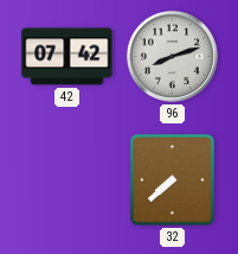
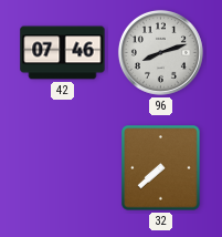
42: 07:42 -> 07:46 (63, 53)
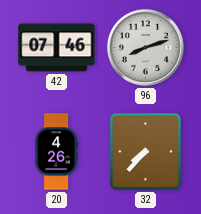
20: none -> 4:26 (56, 152)
32: 7:38 -> 7:37 (146, 152)
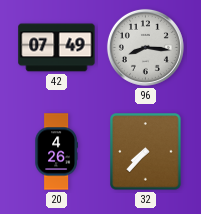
42: 07:46 -> 07:49 (57, 48)
96: 8:12 -> 8:16 (145, 47)
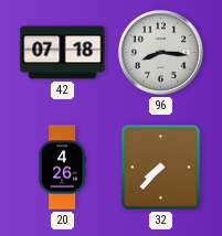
42: 07:49 -> 07:18 (63, 53)
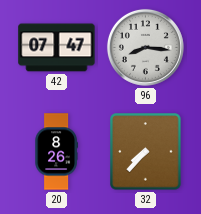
42: 07:18 -> 07:47 (57, 48)
20: 4:26 -> 8:26 (56, 152)
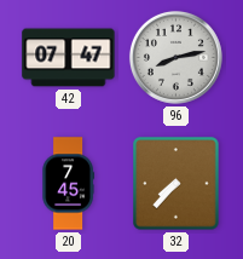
96: 8:16 -> 8:13 (175, 57)
20: 8:26 -> 7:45 (68, 184)
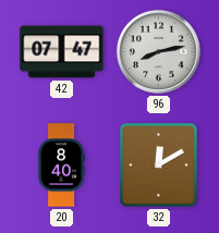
20: 7:45 -> 8:40 (61, 165)
32: 7:37 -> 12:10 (159, 165)
